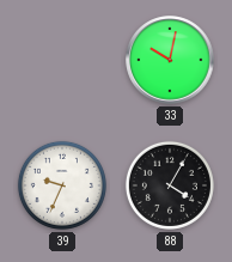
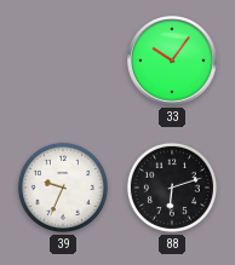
33: 10:02 -> 10:06 (172, 61)
88: 4:05 -> 6:12 (172, 188)
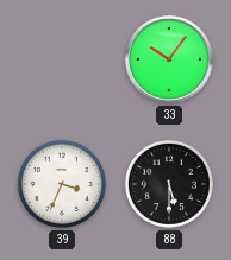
39: 9:34 -> 3:34 (62, 184)
88: 6:12 -> 5:30 (169, 184)
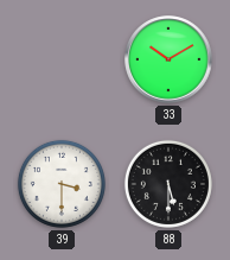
33: 10:06 -> 10:10 (168, 59)
39: 3:34 -> 3:30 (62, 184)
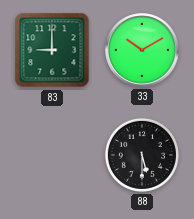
83: none -> 9:00 (52, 50)
39: 3:30 -> none (62, 184)
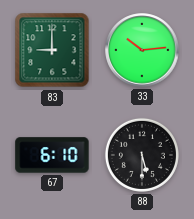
33: 10:10 -> 10:14 (142, 50)
67: none -> 6:10 (52, 155)
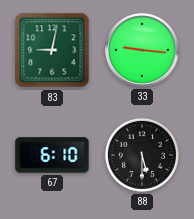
83: 9:00 -> 9:02 (52, 50)
33: 10:14 -> 9:16 (142, 50)
